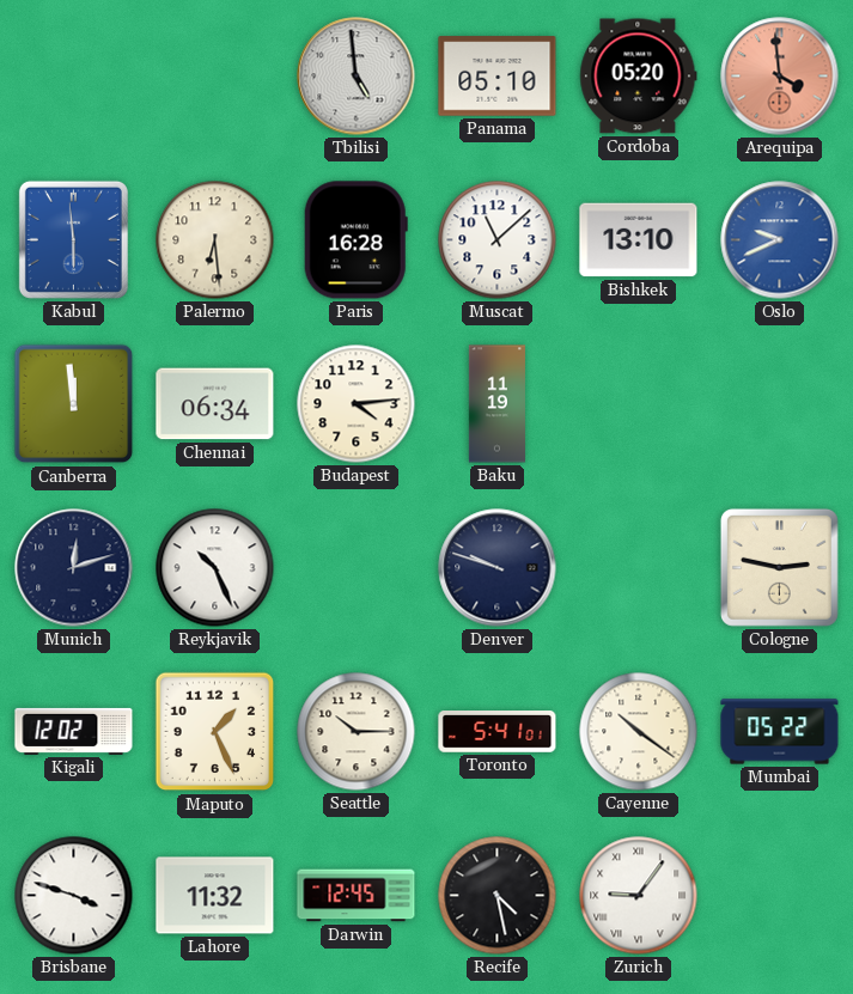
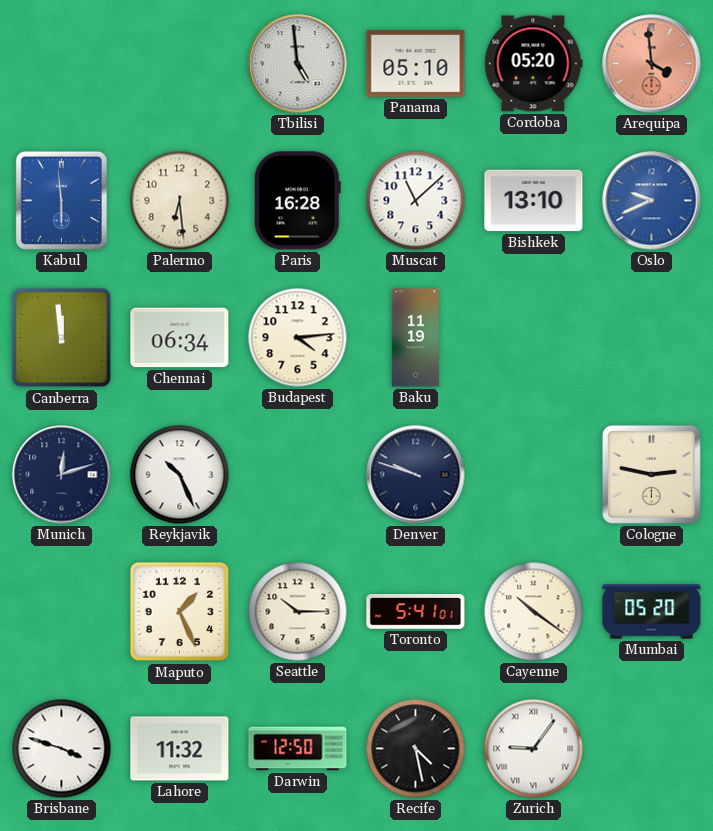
Kigali: 12:02 -> none (74, 731)
Mumbai: 05:22 -> 05:20 (652, 612)
Darwin: 12:45 -> 12:50 (298, 749)
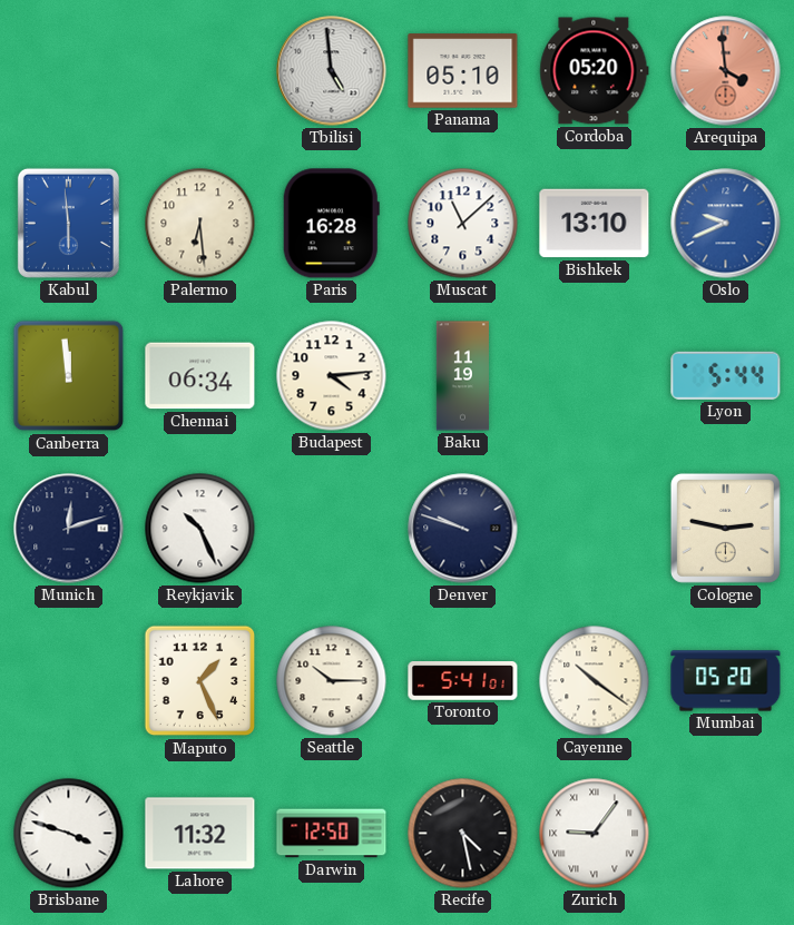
Lyon: none -> 5:44 (726, 375)
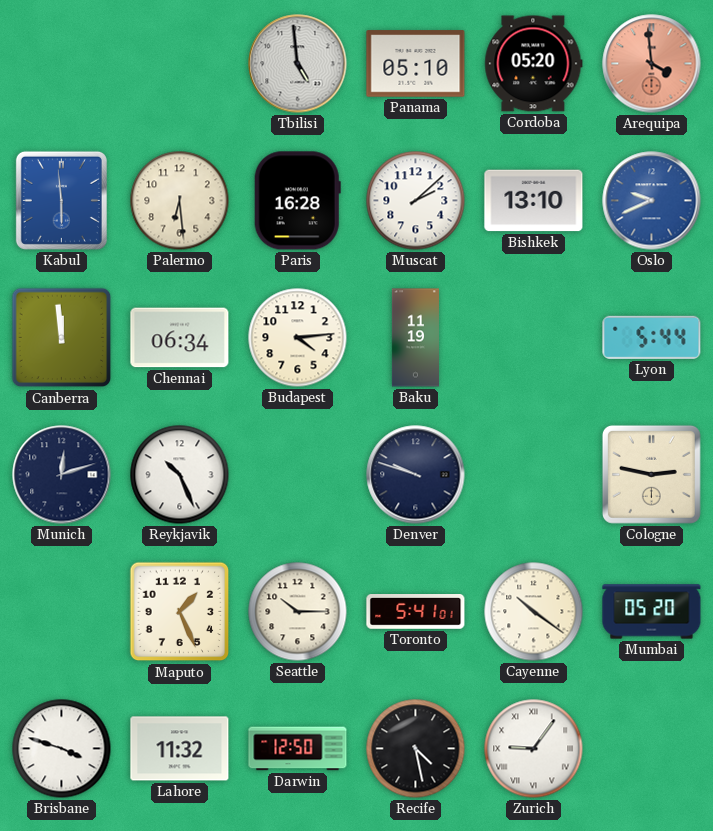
Muscat: 11:08 -> 2:08 (416, 201)
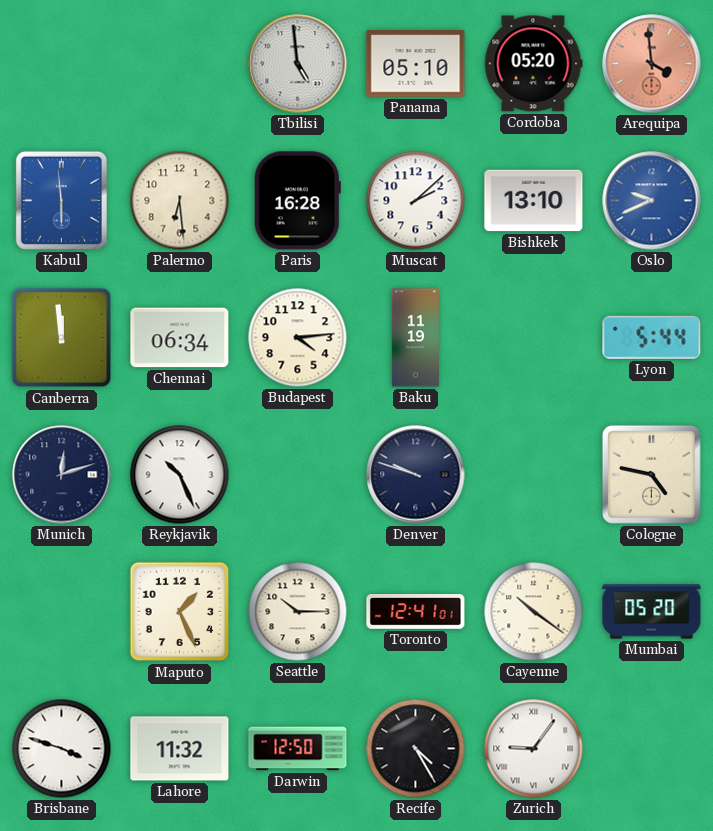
Cologne: 2:47 -> 4:47 (651, 474)
Toronto: 5:41 -> 12:41 (416, 612)
Recife: 4:28 -> 4:25 (416, 749)
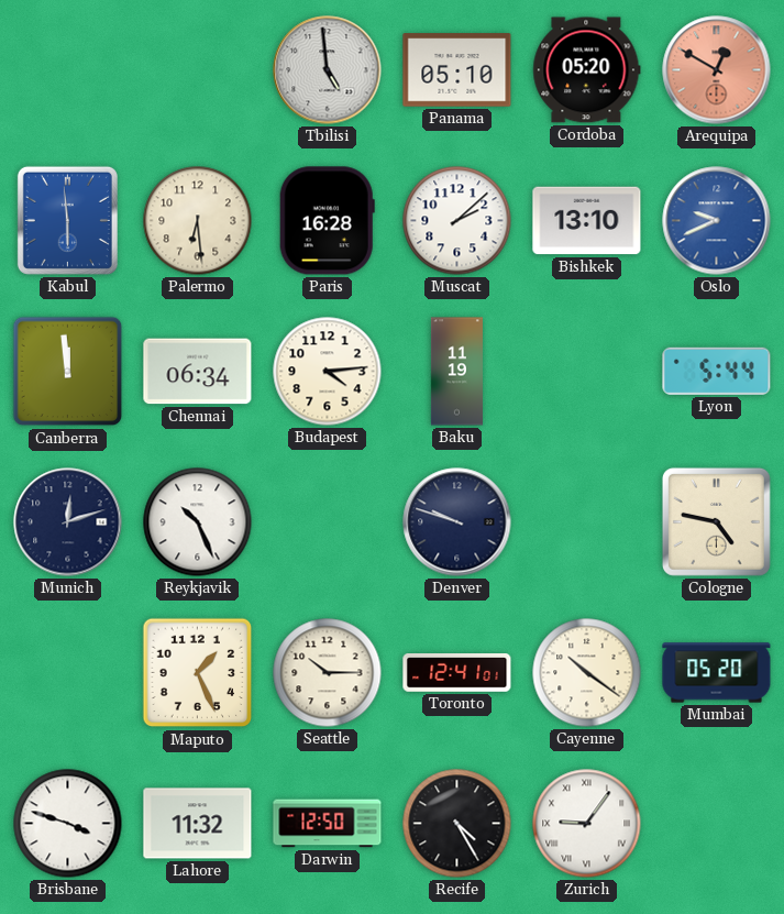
Arequipa: 3:59 -> 12:50 (717, 70)
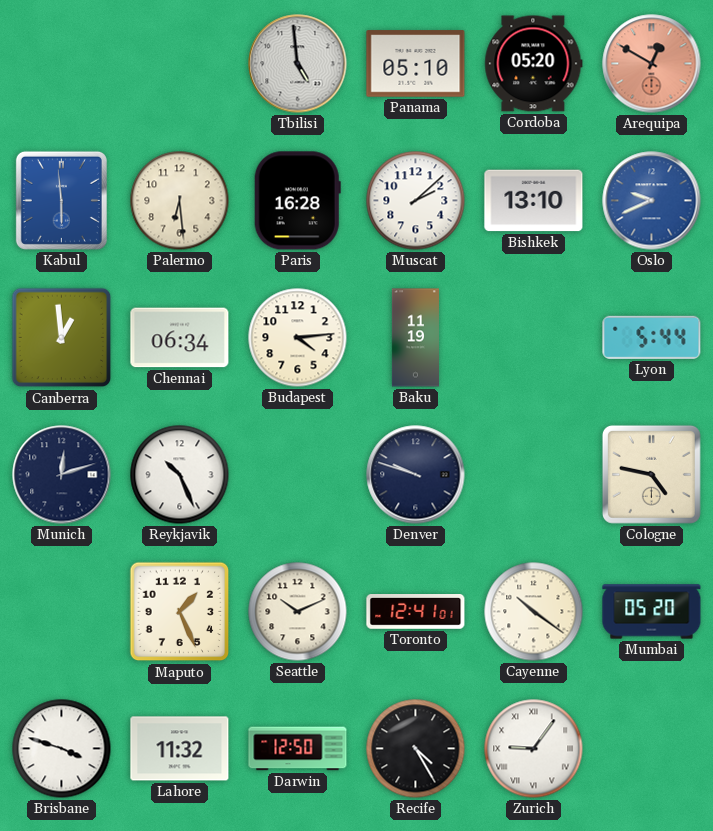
Canberra: 11:59 -> 12:59 (62, 338)
Seattle: 10:15 -> 10:11 (298, 612)
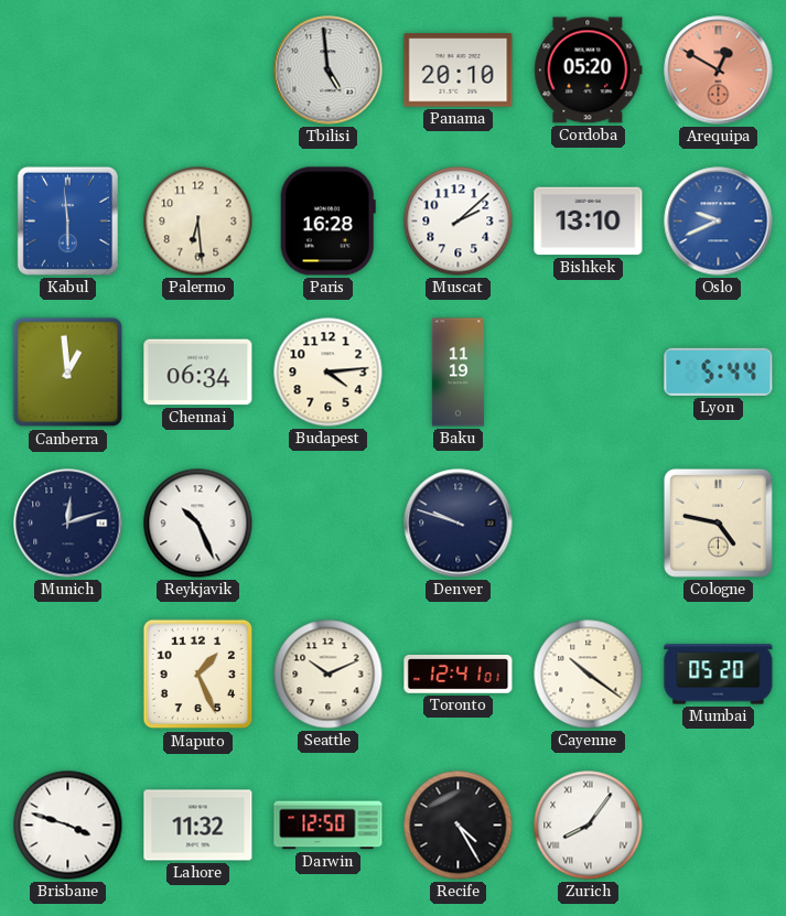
Panama: 05:10 -> 20:10 (459, 71)
Zurich: 9:06 -> 8:06 (589, 826)
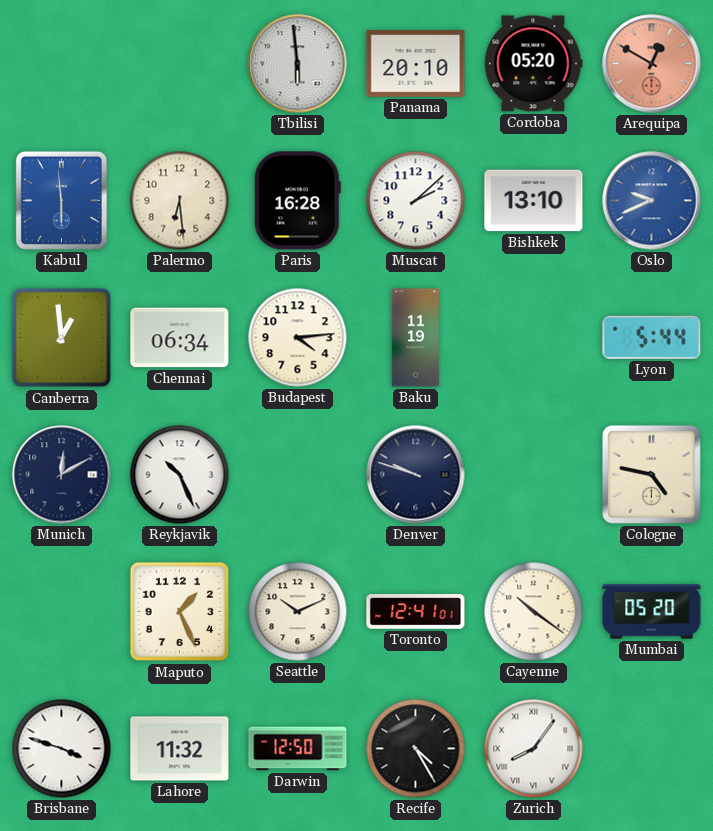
Tbilisi: 4:59 -> 5:59 (298, 64)
Munich: 12:12 -> 12:10 (62, 475)
